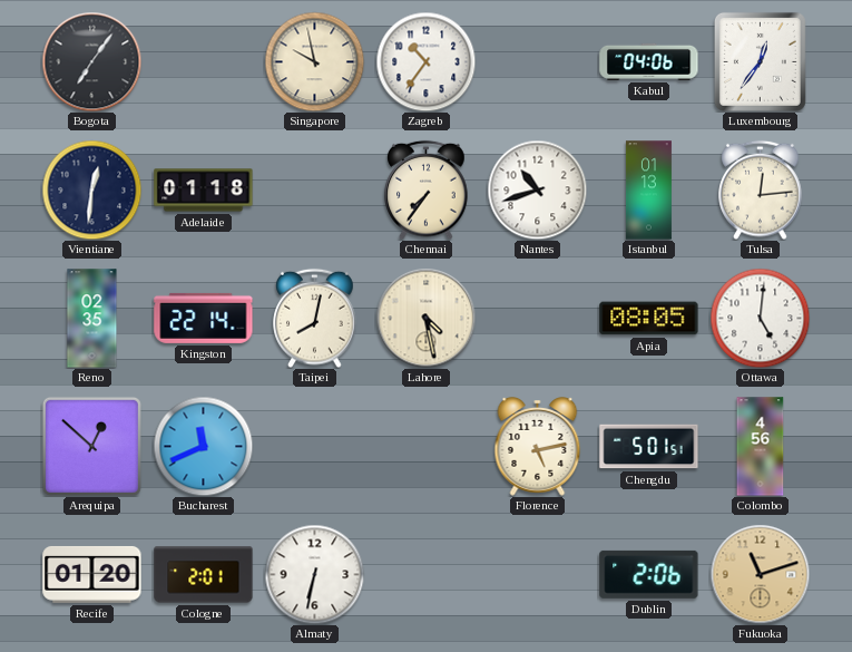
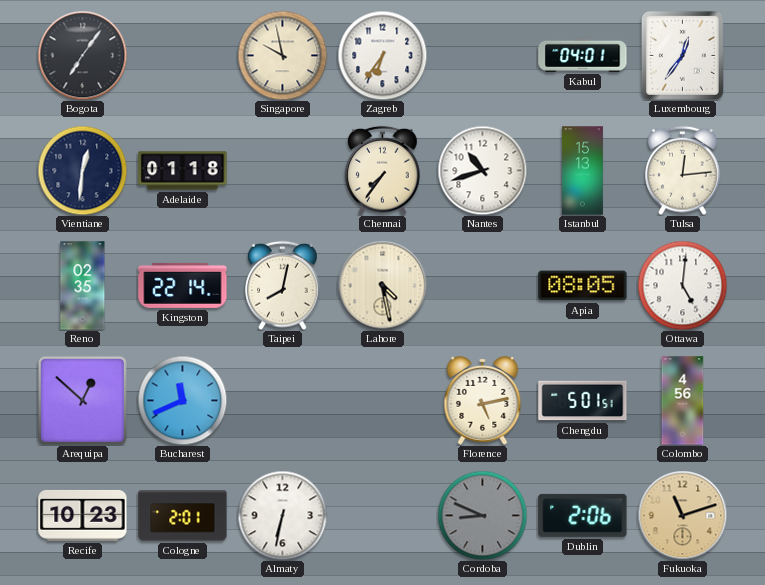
Zagreb: 10:36 -> 6:36 (382, 55)
Kabul: 04:06 -> 04:01 (583, 55)
Istanbul: 01:13 -> 15:13 (582, 171)
Recife: 01:20 -> 10:23 (83, 515)
Cordoba: none -> 8:49 (482, 515)
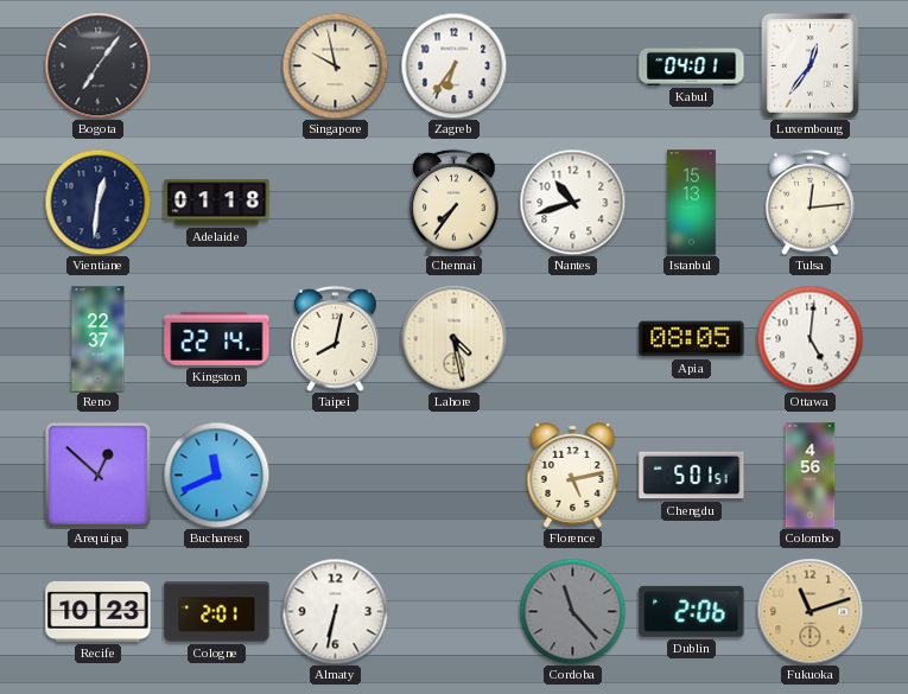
Reno: 02:35 -> 22:37 (99, 339)
Cordoba: 8:49 -> 11:23 (572, 611)
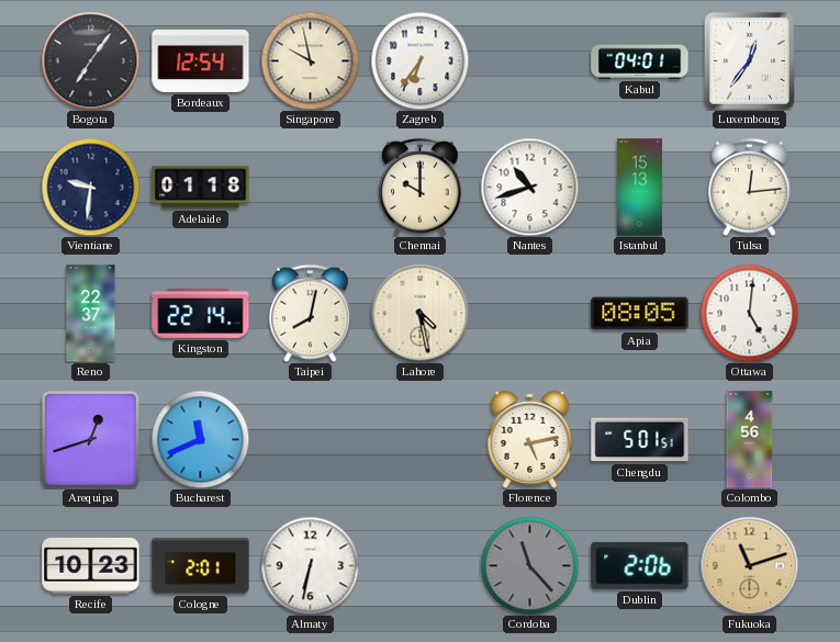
Bordeaux: none -> 12:54 (201, 60)
Vientiane: 12:31 -> 9:31 (90, 187)
Chennai: 7:36 -> 10:00 (421, 187)
Arequipa: 12:52 -> 12:42 (90, 439)
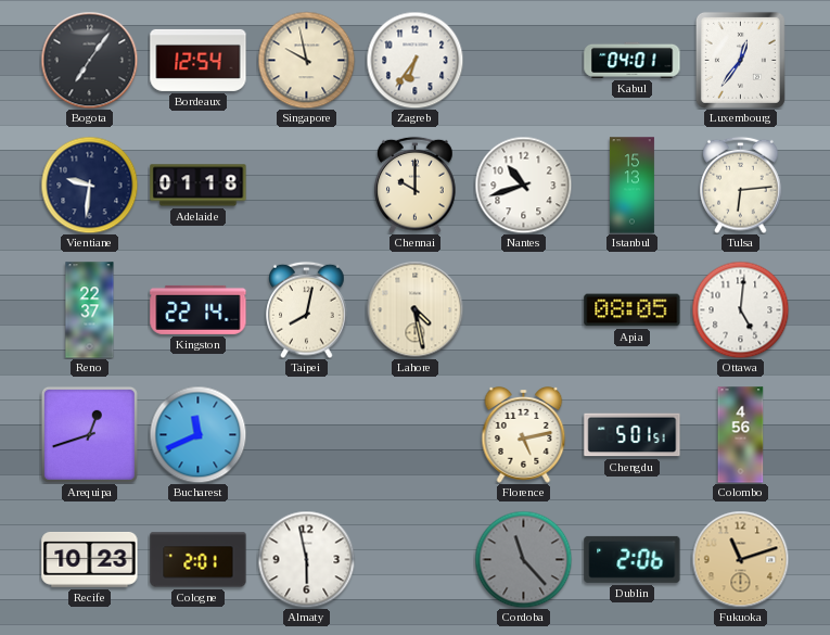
Tulsa: 12:14 -> 6:14 (741, 185)
Almaty: 6:32 -> 5:58 (306, 559)
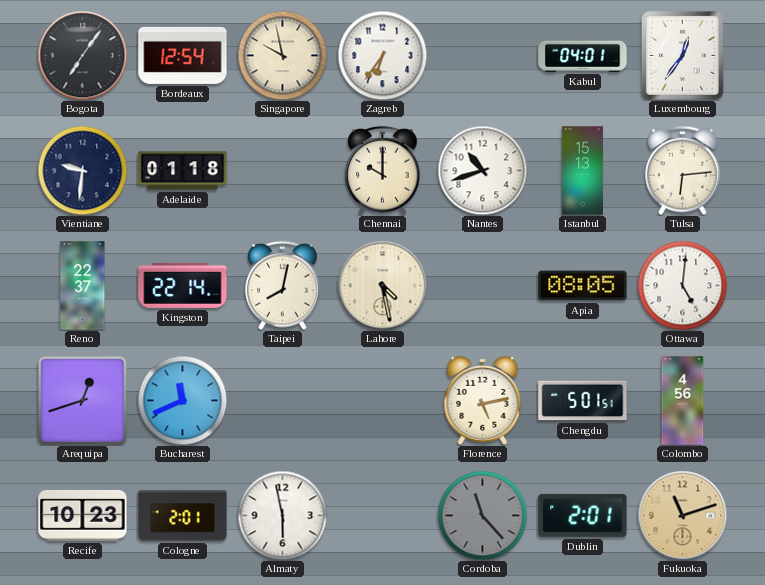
Dublin: 2:06 -> 2:01 (583, 515)
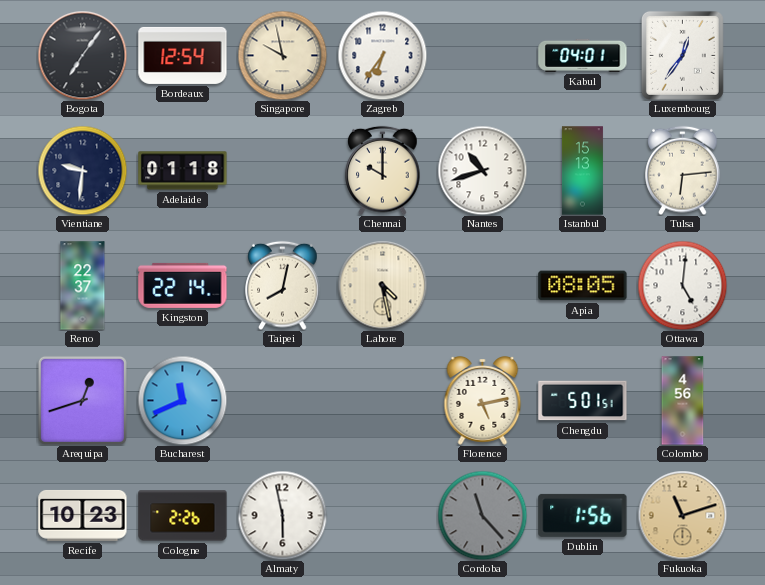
Cologne: 2:01 -> 2:26 (183, 516)
Dublin: 2:01 -> 1:56 (583, 515)
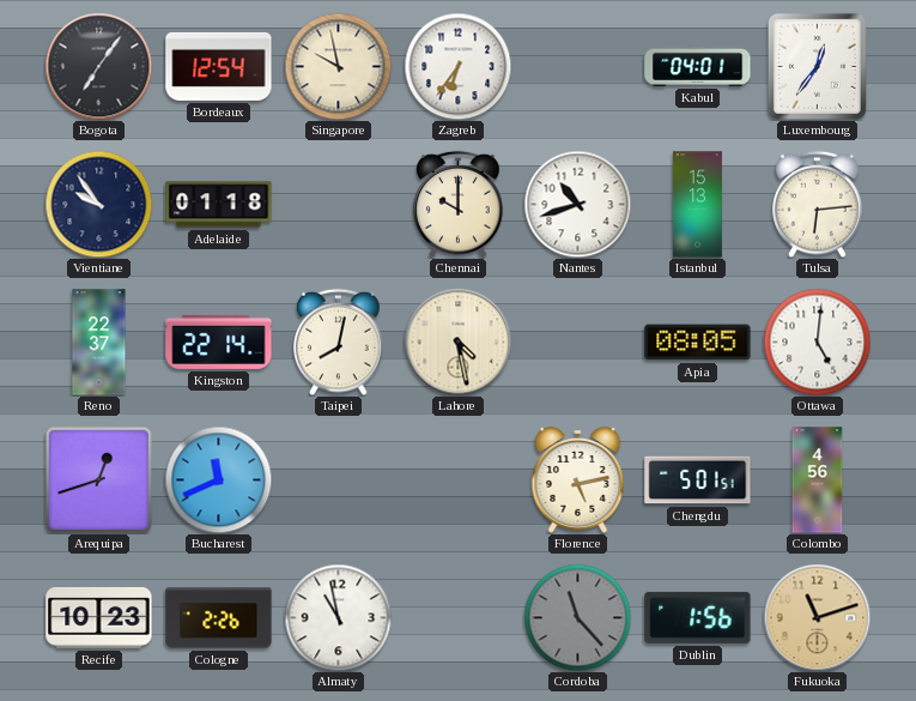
Vientiane: 9:31 -> 9:54 (98, 204)
Almaty: 5:58 -> 10:58 (338, 617)
